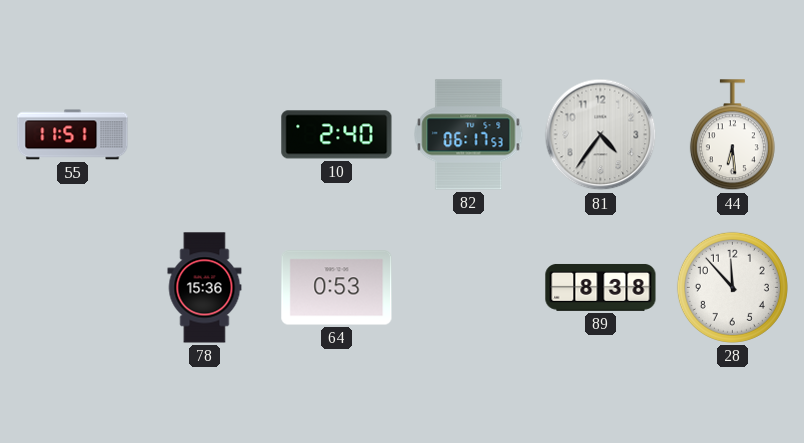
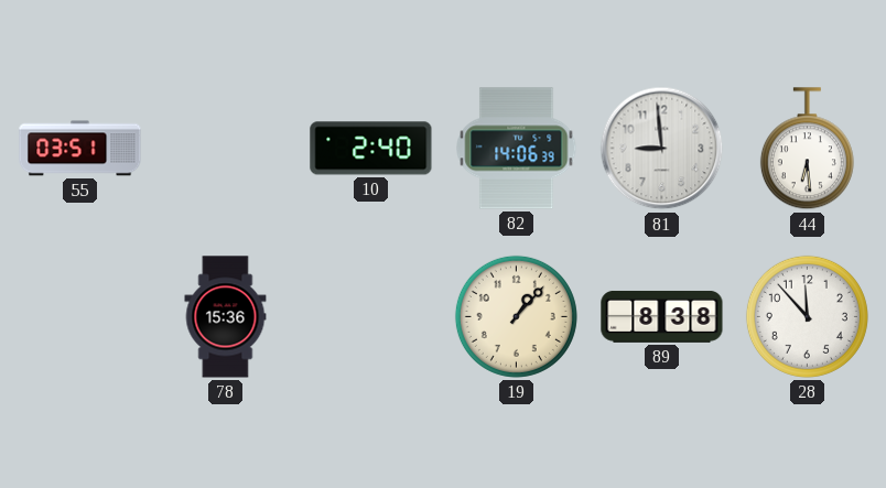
55: 11:51 -> 03:51 (80, 149)
82: 06:17 -> 14:06 (517, 149)
81: 4:36 -> 8:59 (662, 149)
64: 0:53 -> none (337, 288)
19: none -> 1:07 (516, 316)
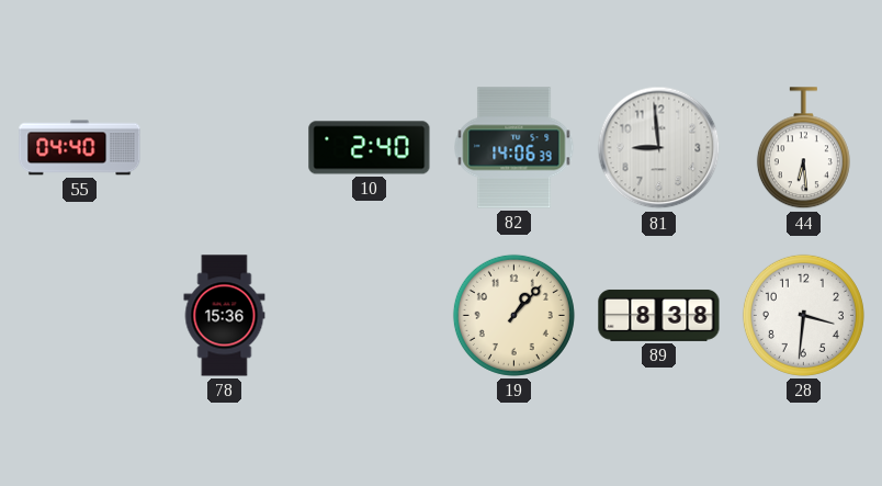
55: 03:51 -> 04:40 (80, 148)
28: 11:53 -> 3:31 (803, 315)
